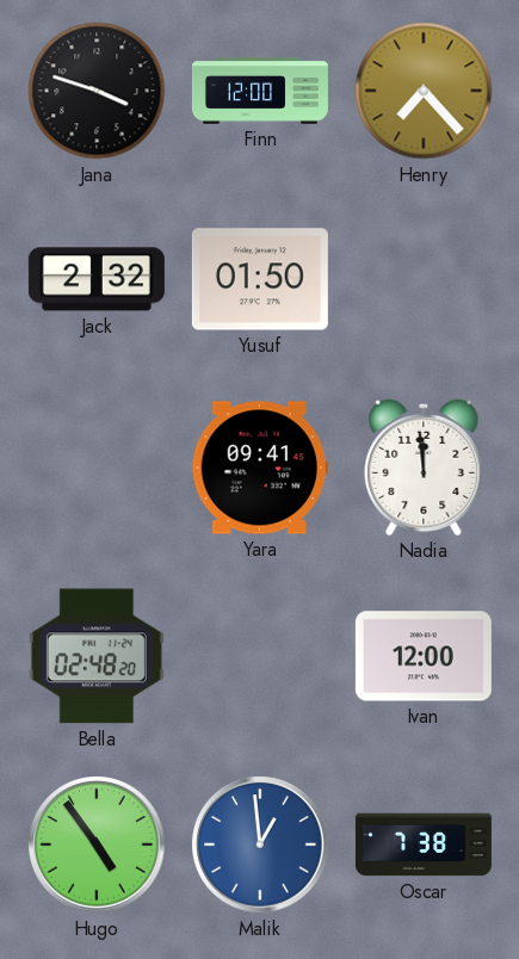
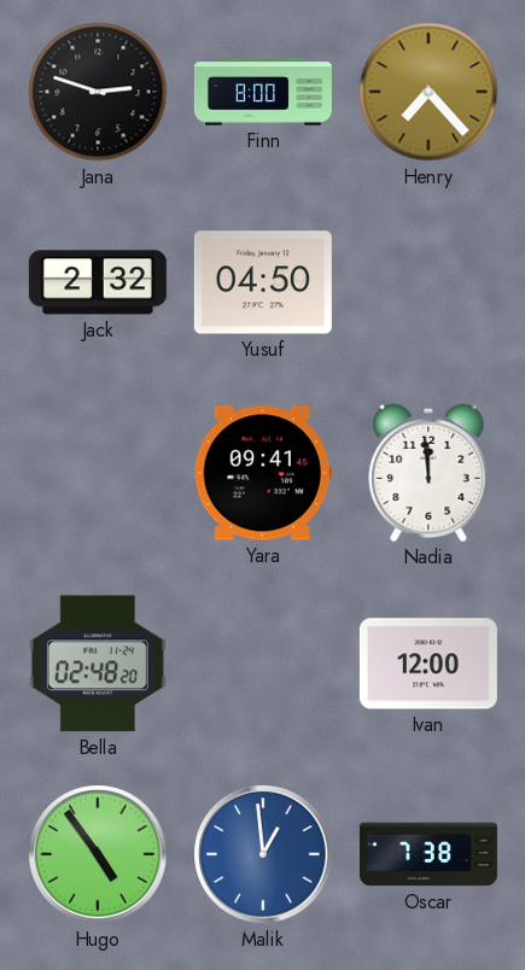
Jana: 3:48 -> 2:48 (98, 92)
Finn: 12:00 -> 8:00 (263, 92)
Yusuf: 01:50 -> 04:50 (263, 282)
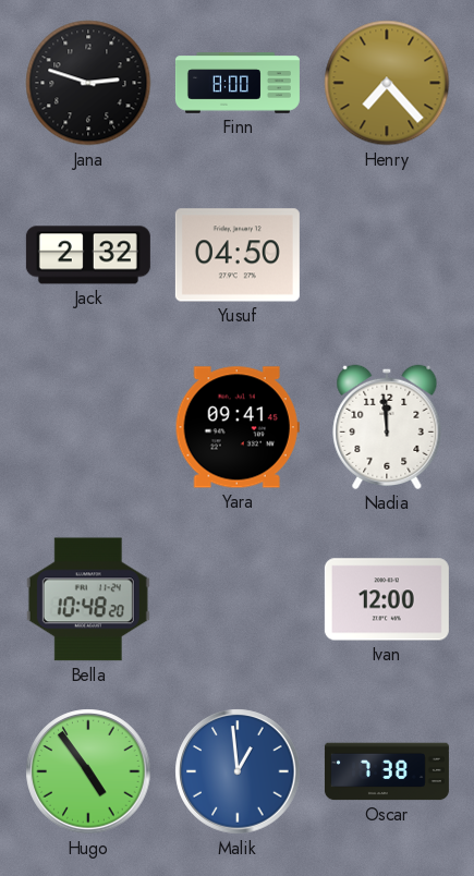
Bella: 02:48 -> 10:48 (88, 599)
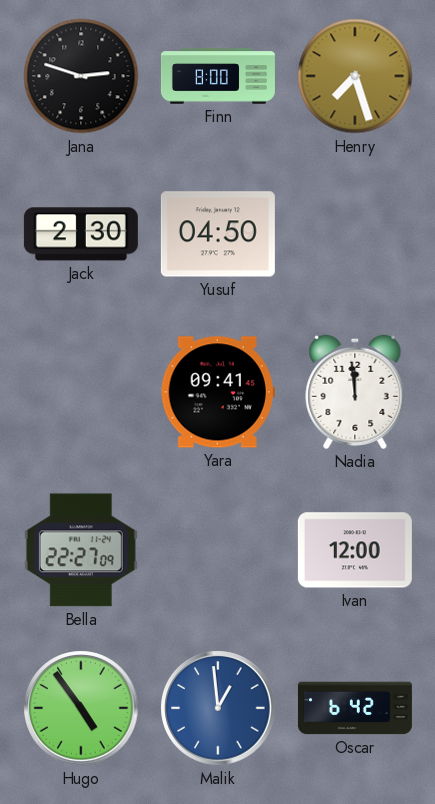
Henry: 7:23 -> 7:27 (355, 76)
Jack: 2:32 -> 2:30 (81, 234)
Bella: 10:48 -> 22:27 (81, 550)
Oscar: 7:38 -> 6:42 (355, 708)
